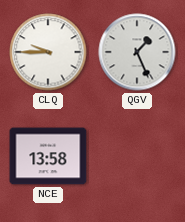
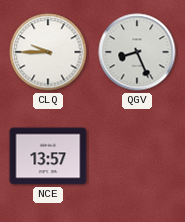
QGV: 1:26 -> 8:26 (137, 52)
NCE: 13:58 -> 13:57 (48, 156)
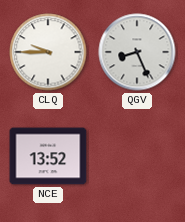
NCE: 13:57 -> 13:52 (48, 156)
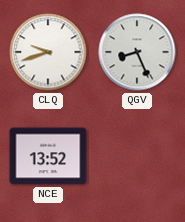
CLQ: 9:45 -> 9:42 (48, 52)
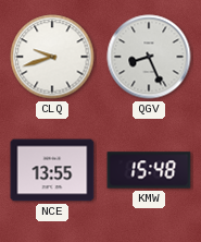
NCE: 13:52 -> 13:55 (52, 170)
KMW: none -> 15:48 (149, 170)
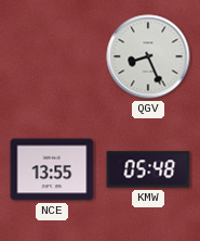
CLQ: 9:42 -> none (52, 57)
KMW: 15:48 -> 05:48 (148, 169)
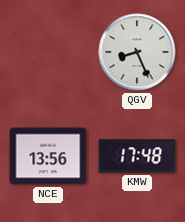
NCE: 13:55 -> 13:56 (48, 156)
KMW: 05:48 -> 17:48 (137, 156)
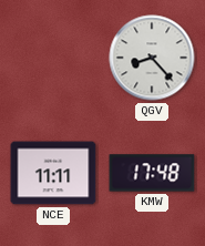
QGV: 8:26 -> 8:23 (152, 58)
NCE: 13:56 -> 11:11 (53, 173)
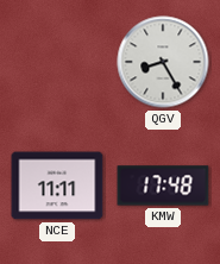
QGV: 8:23 -> 8:25 (163, 62)
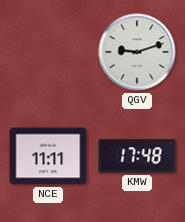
QGV: 8:25 -> 9:12 (137, 52)
